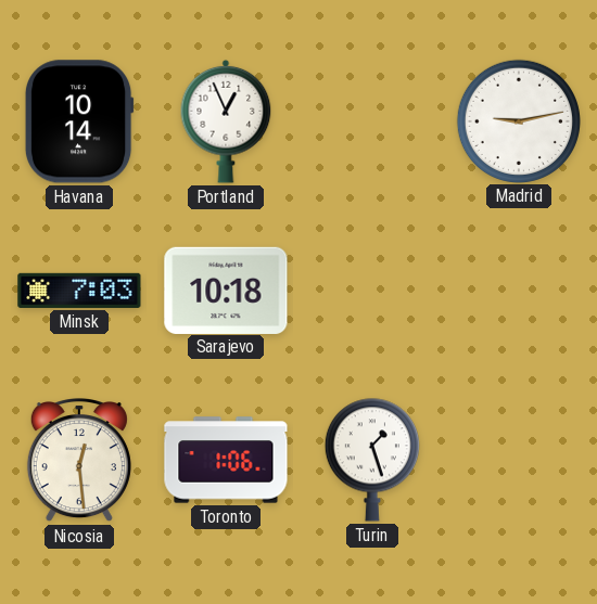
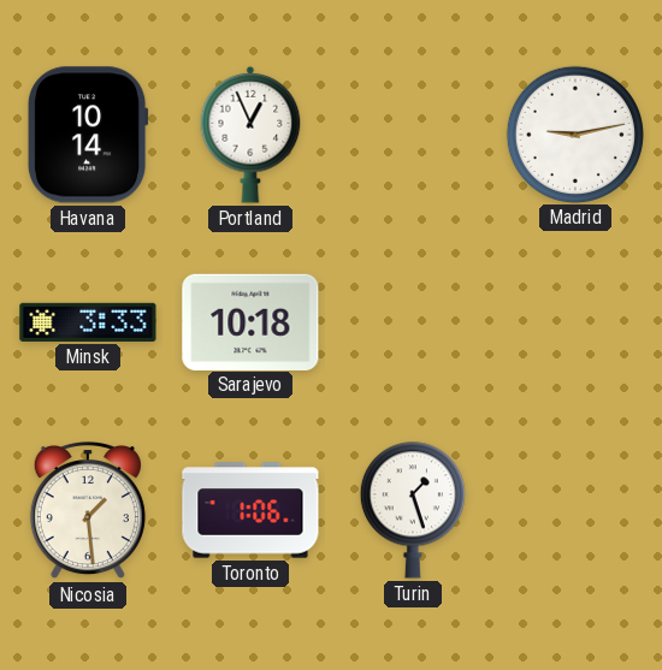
Minsk: 7:03 -> 3:33 (88, 322)
Nicosia: 12:29 -> 1:29 (88, 511)
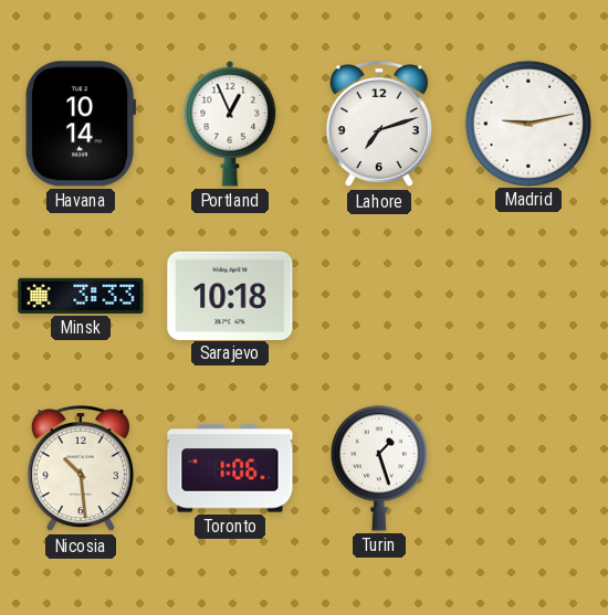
Lahore: none -> 7:12 (379, 125)
Nicosia: 1:29 -> 10:29 (81, 469)
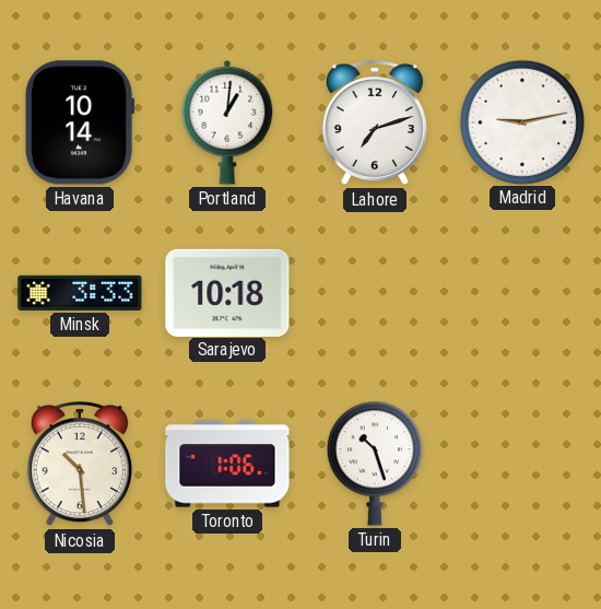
Portland: 12:56 -> 1:01 (227, 122)
Turin: 1:27 -> 10:27 (375, 464)
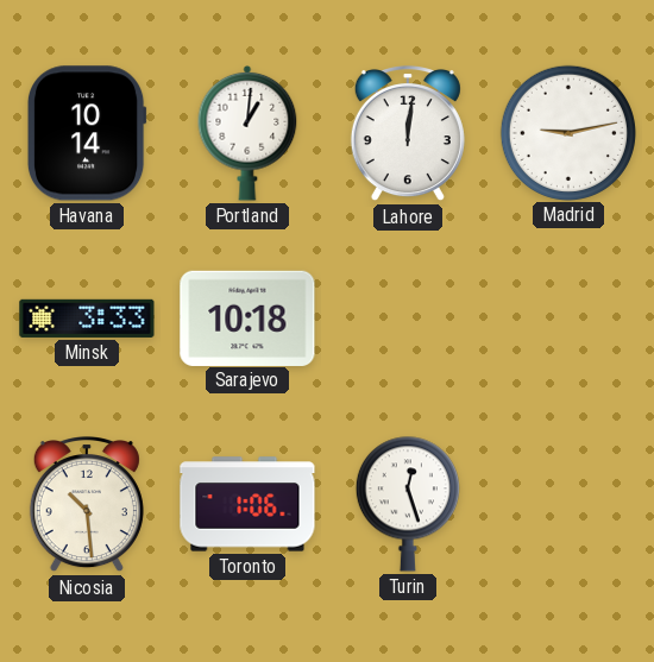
Lahore: 7:12 -> 12:01 (408, 134)
Turin: 10:27 -> 12:27 (408, 504)
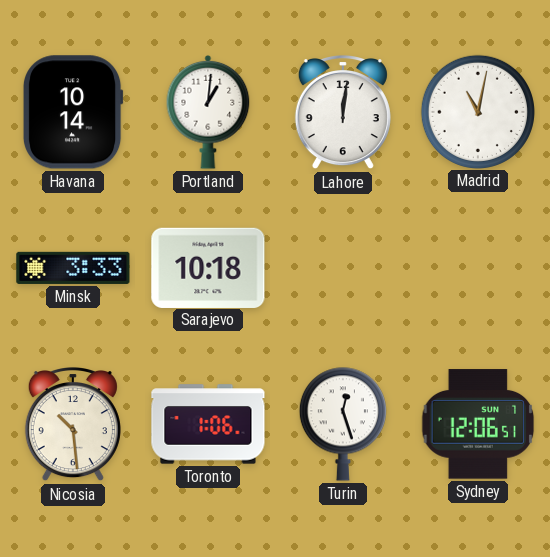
Madrid: 9:13 -> 11:02 (477, 111)
Sydney: none -> 12:06 (478, 424)
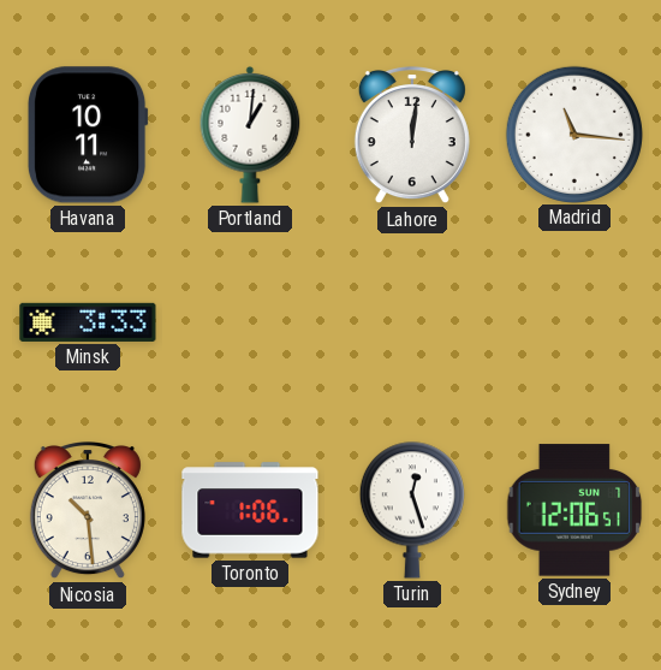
Havana: 10:14 -> 10:11 (88, 135)
Madrid: 11:02 -> 11:16 (573, 134)
Sarajevo: 10:18 -> none (208, 267)
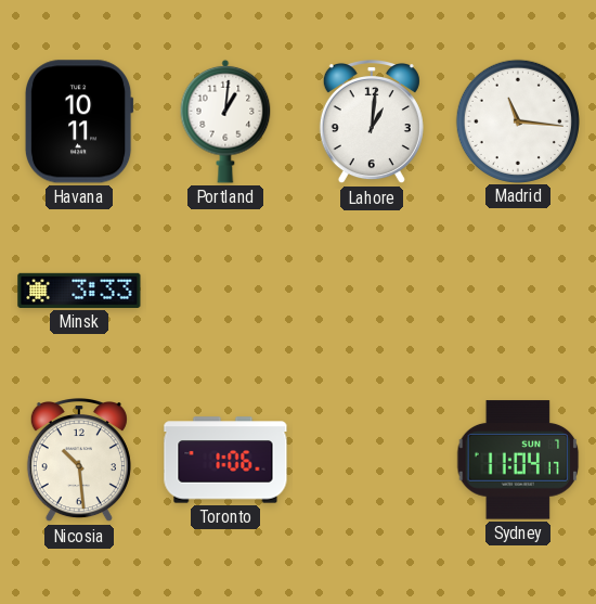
Lahore: 12:01 -> 1:01 (372, 123)
Turin: 12:27 -> none (412, 510)
Sydney: 12:06 -> 11:04 (518, 460)
